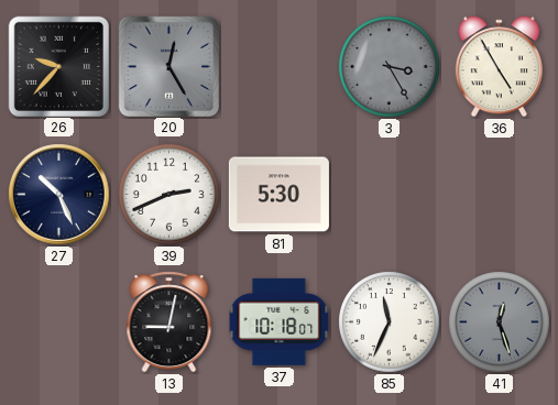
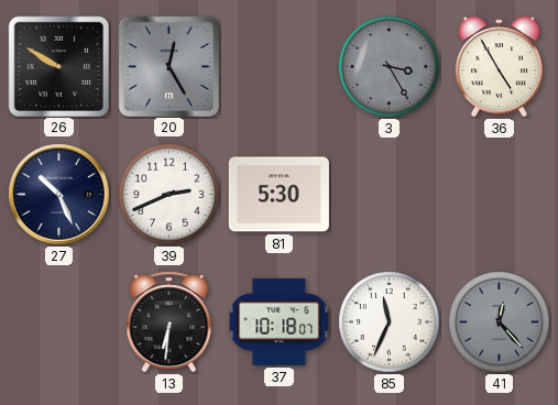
26: 9:37 -> 9:50 (58, 66)
13: 9:02 -> 6:31 (169, 322)
41: 12:27 -> 12:23 (500, 322)
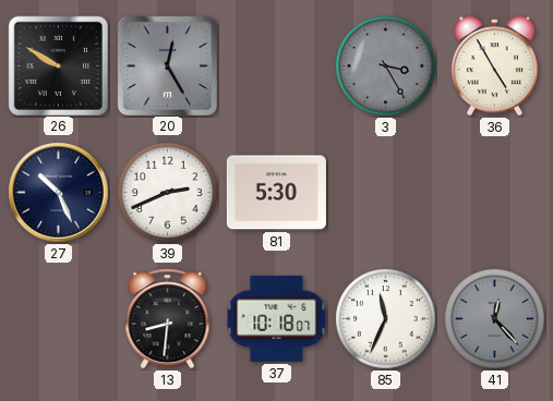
13: 6:31 -> 8:31 (168, 319)
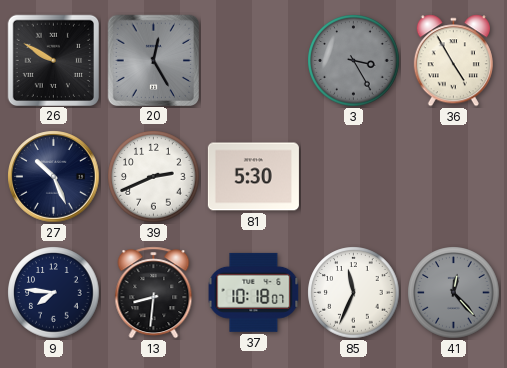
9: none -> 7:46 (54, 293)
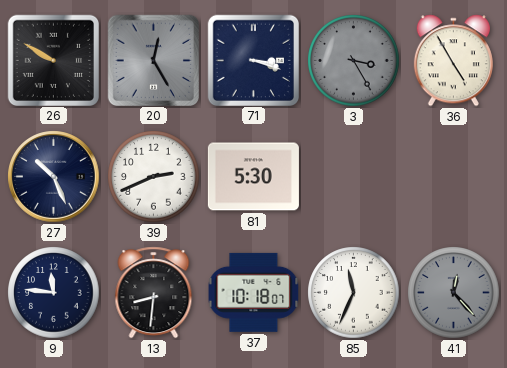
71: none -> 3:18 (253, 60)
9: 7:46 -> 11:46 (54, 293)
